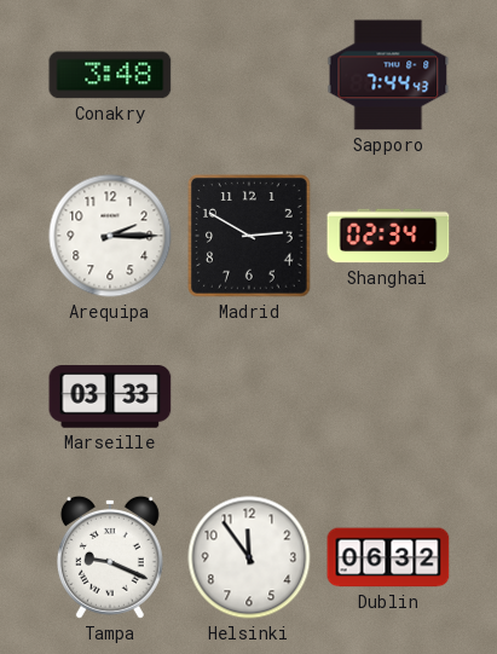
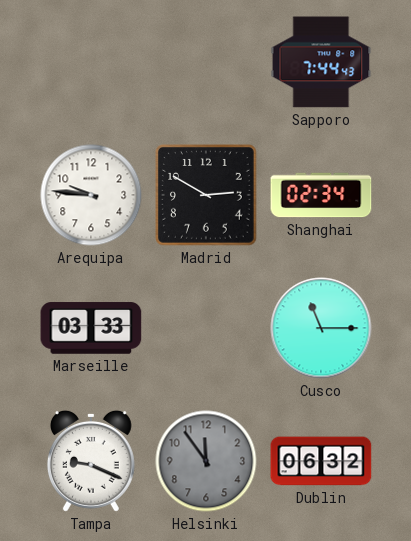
Conakry: 3:48 -> none (110, 75)
Arequipa: 2:15 -> 9:46 (91, 195)
Cusco: none -> 11:15 (321, 328)
Helsinki dial: white -> grey (206, 461)
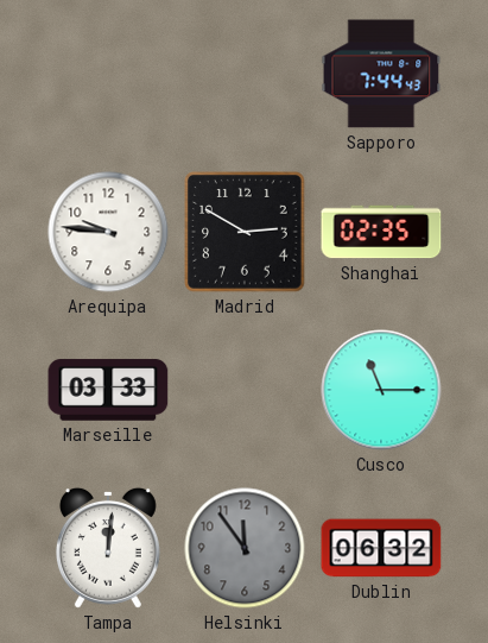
Shanghai: 02:34 -> 02:35 (381, 232)
Tampa: 9:19 -> 12:01 (108, 548)
